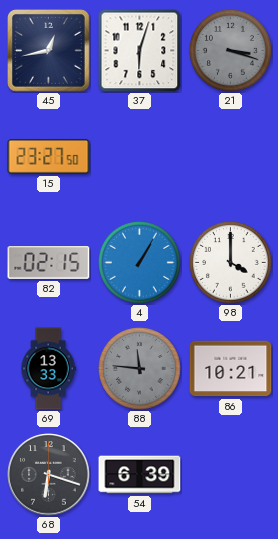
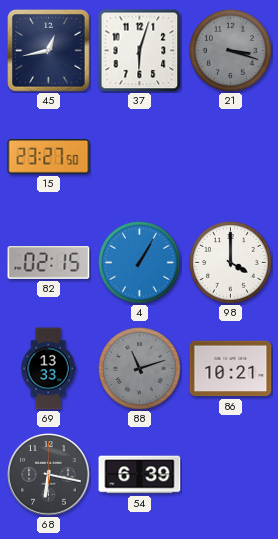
88: 11:46 -> 11:12 (140, 369)
68: 6:18 -> 6:17 (49, 475)
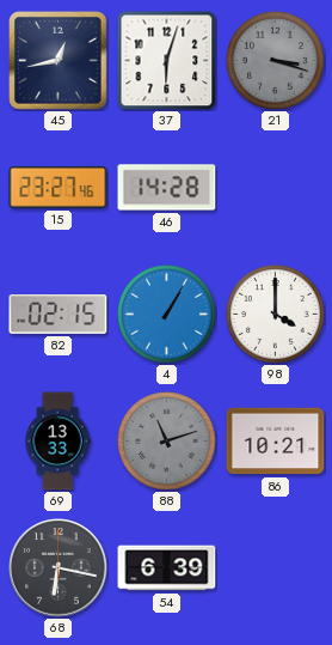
15: 23:27:50 -> 23:27:46 (59, 187)
46: none -> 14:28 (167, 188)
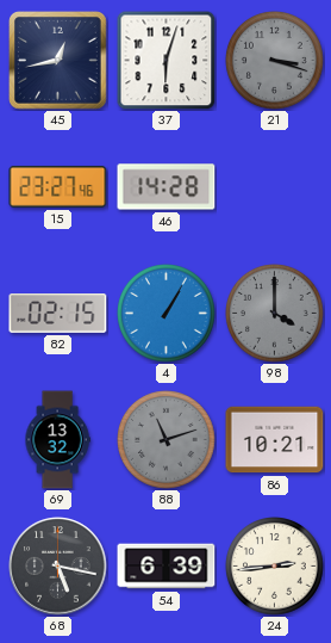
98 dial: white -> grey (275, 314)
69: 13:33 -> 13:32 (57, 440)
68: 6:17 -> 5:17 (58, 567)
24: none -> 2:44 (275, 567)
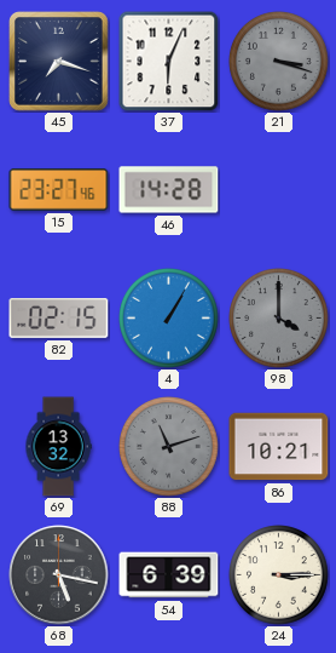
45: 12:43 -> 7:18 (59, 62)
37: 6:03 -> 6:04 (168, 61)
24: 2:44 -> 3:15 (279, 575)
